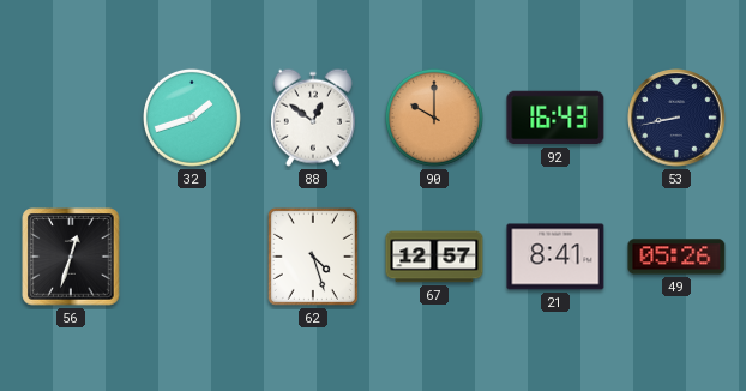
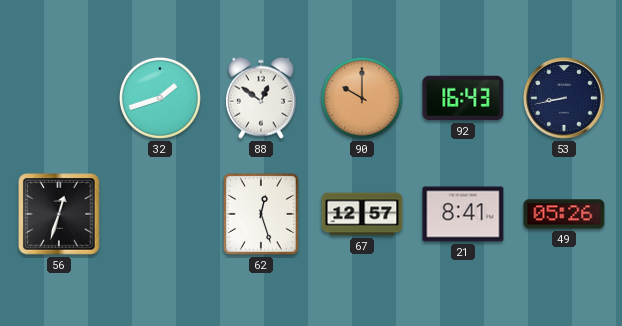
62: 4:27 -> 12:27 (261, 214)
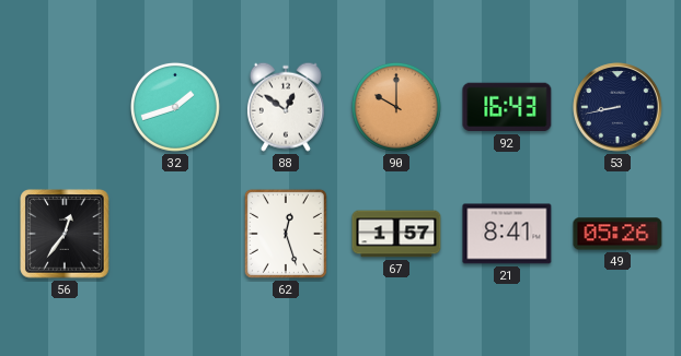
56: 12:33 -> 12:36 (65, 234)
67: 12:57 -> 1:57 (396, 234)
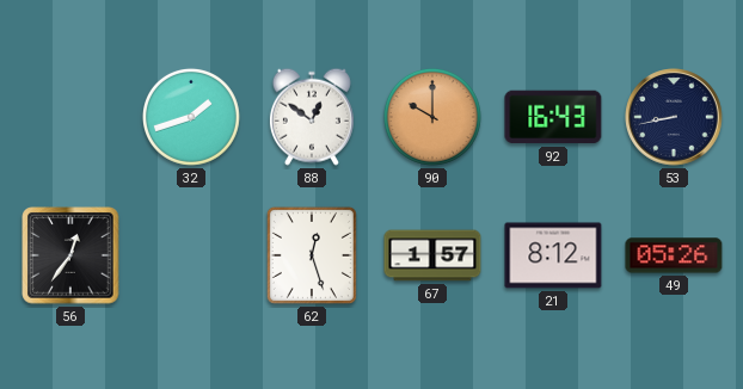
21: 8:41 -> 8:12 (553, 255)
